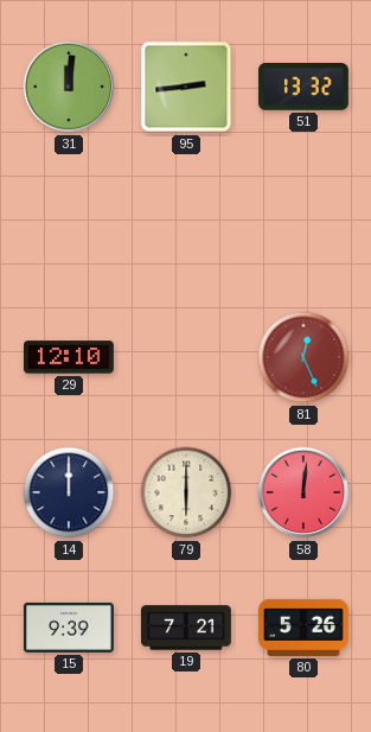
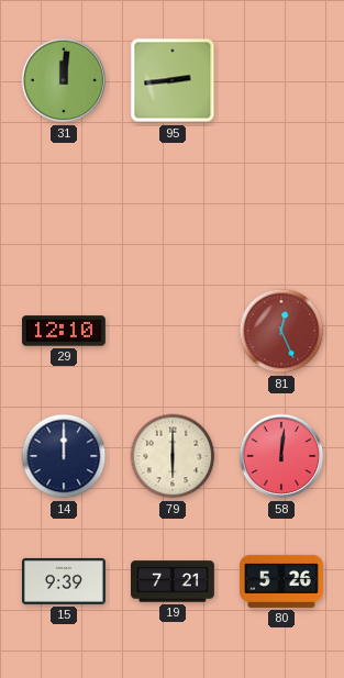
51: 13:32 -> none (305, 87)
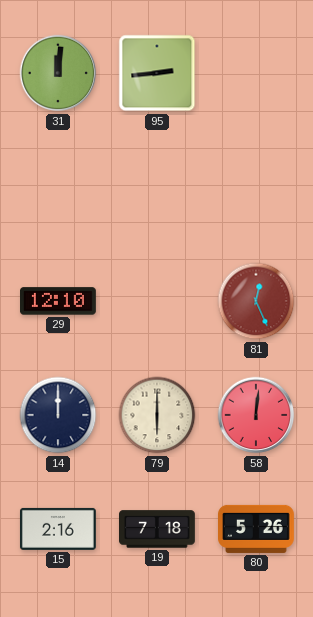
15: 9:39 -> 2:16 (58, 529)
19: 7:21 -> 7:18 (158, 529)
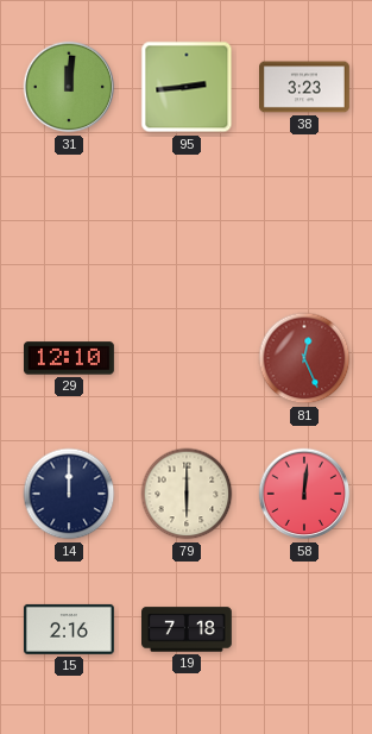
38: none -> 3:23 (305, 87)
80: 5:26 -> none (257, 529)
